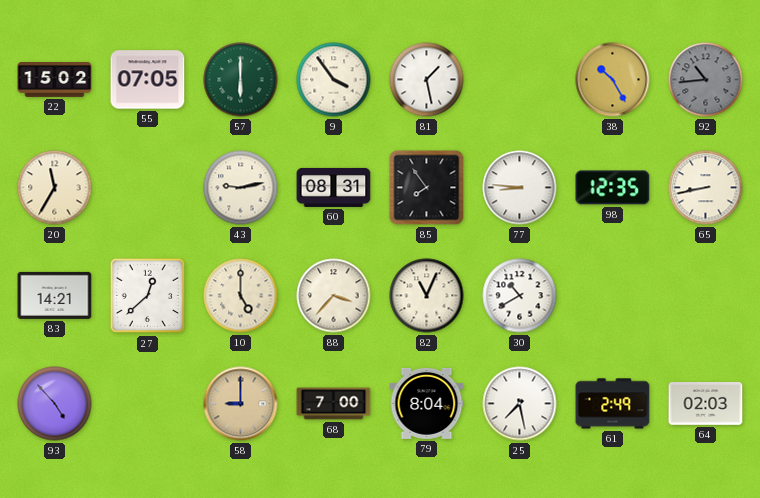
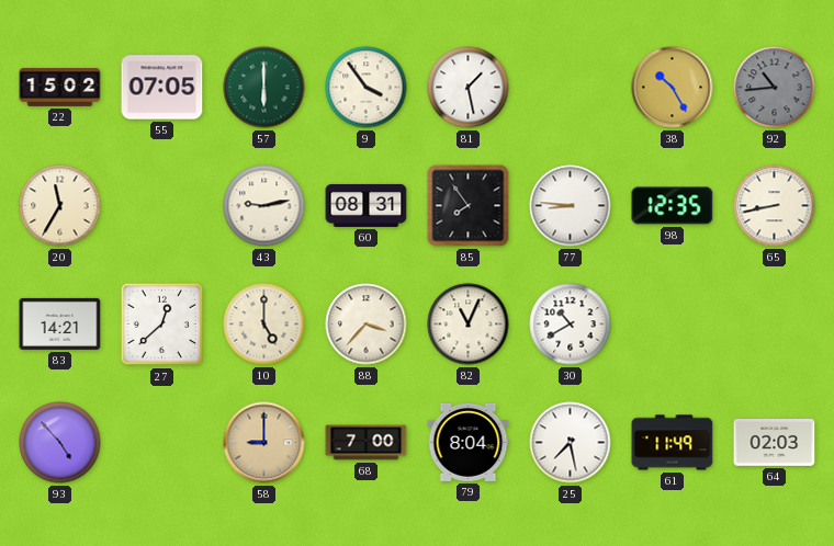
61: 2:49 -> 11:49 (673, 443)
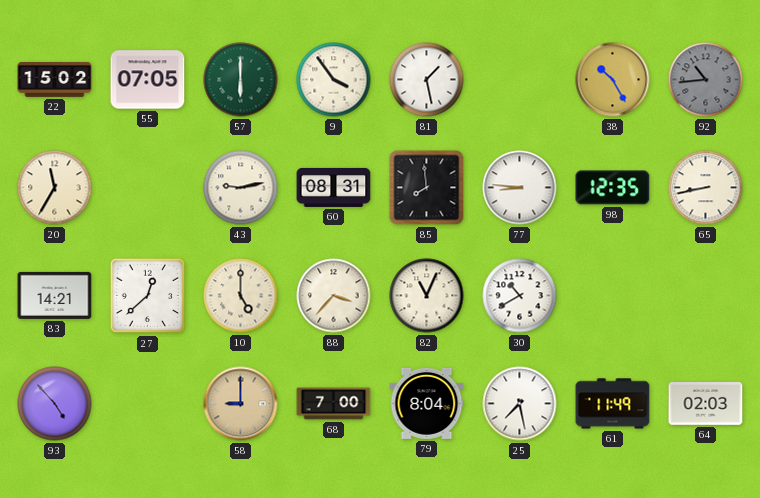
85: 7:54 -> 7:59 (427, 188)
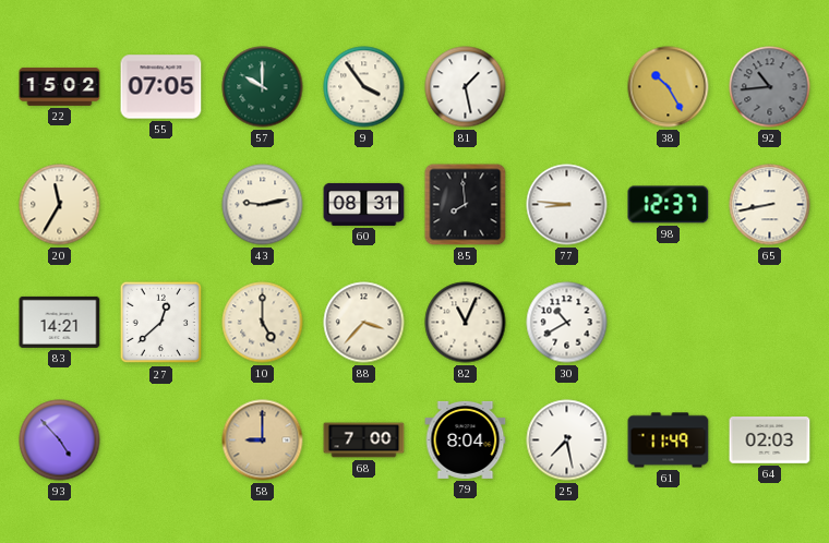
57: 6:00 -> 10:00 (263, 87)
98: 12:35 -> 12:37 (669, 205)
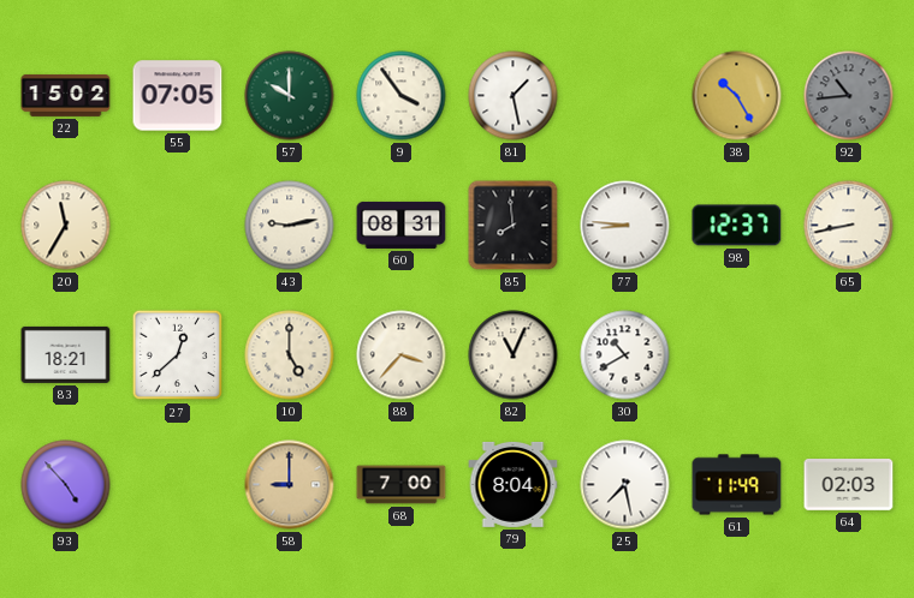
83: 14:21 -> 18:21 (66, 354)
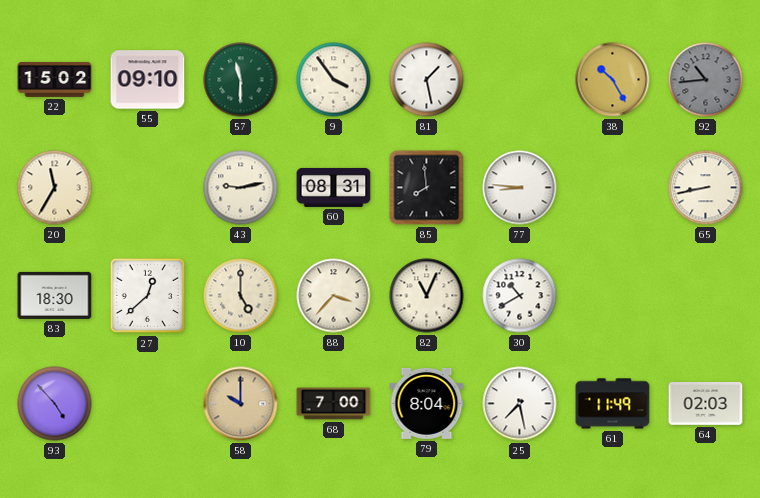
55: 07:05 -> 09:10 (148, 80)
57: 10:00 -> 11:30 (241, 80)
98: 12:37 -> none (737, 226)
83: 18:21 -> 18:30 (55, 295)
58: 9:00 -> 10:00 (241, 404)
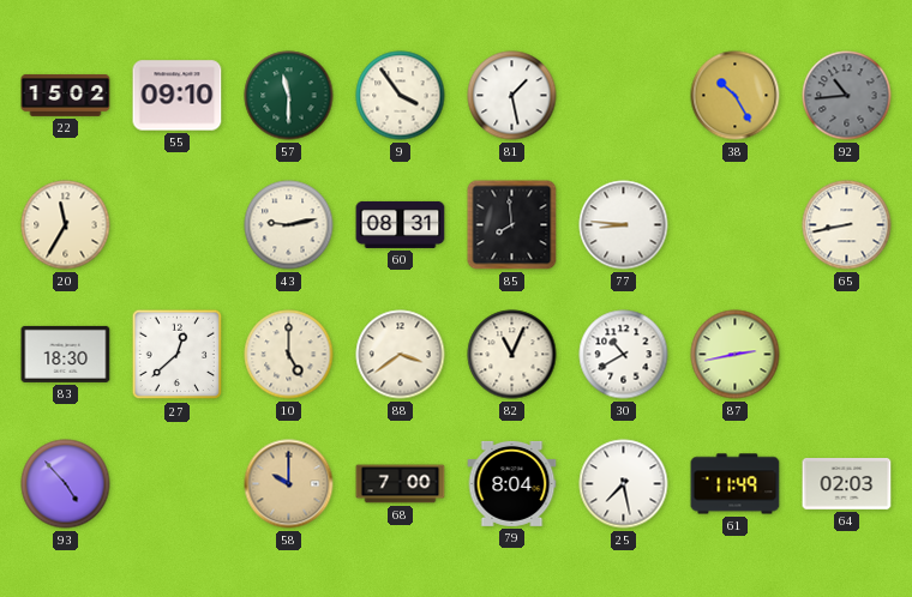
88: 3:37 -> 3:39 (401, 355)
87: none -> 2:43 (736, 355)
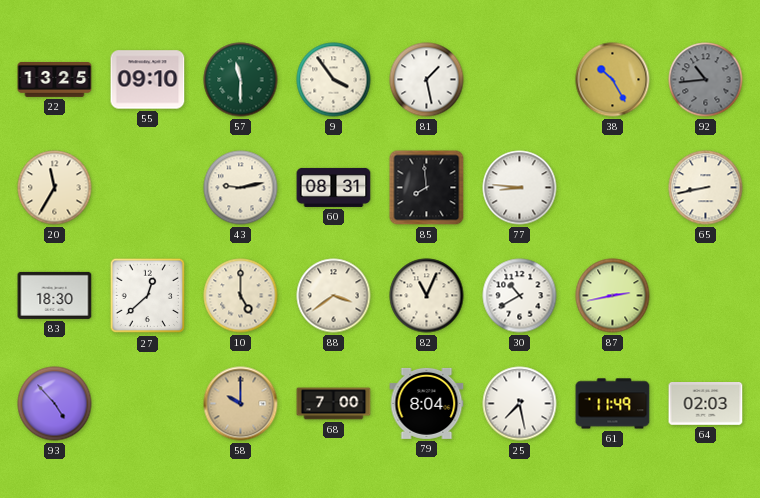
22: 15:02 -> 13:25 (55, 79)
